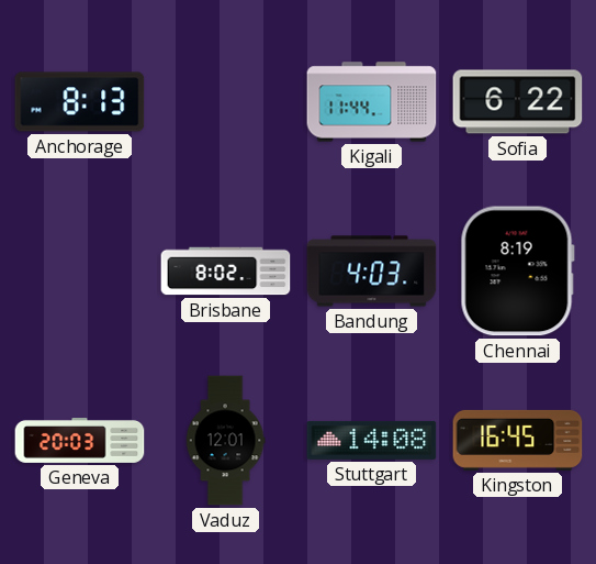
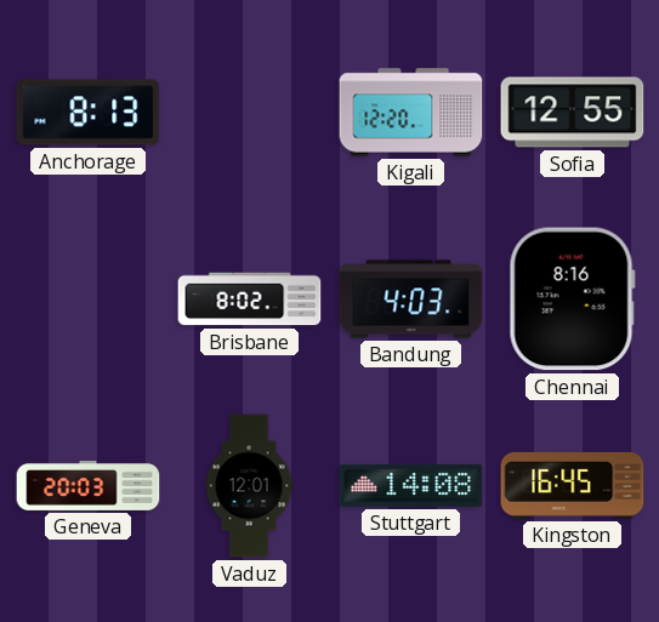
Kigali: 11:44 -> 12:20 (411, 113)
Sofia: 6:22 -> 12:55 (573, 113)
Chennai: 8:19 -> 8:16 (572, 299)
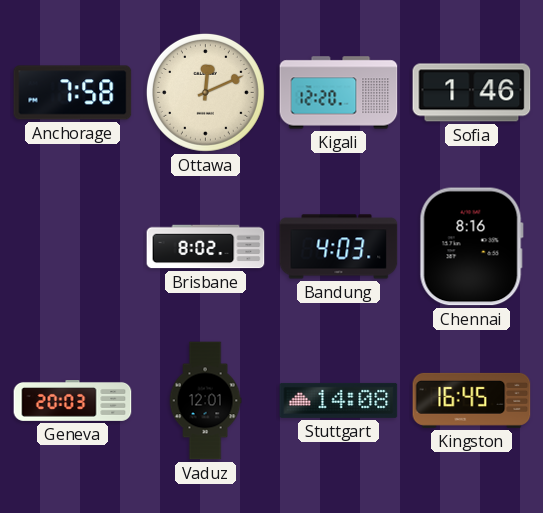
Anchorage: 8:13 -> 7:58 (73, 93)
Ottawa: none -> 12:11 (205, 92)
Sofia: 12:55 -> 1:46 (472, 93)
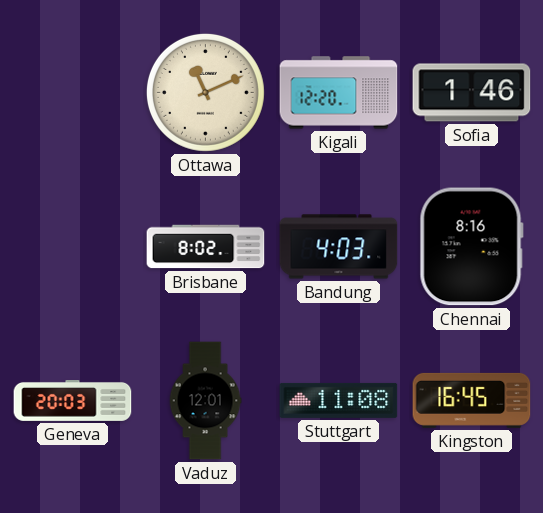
Anchorage: 7:58 -> none (73, 93)
Ottawa: 12:11 -> 11:11 (205, 92)
Stuttgart: 14:08 -> 11:08 (339, 400)
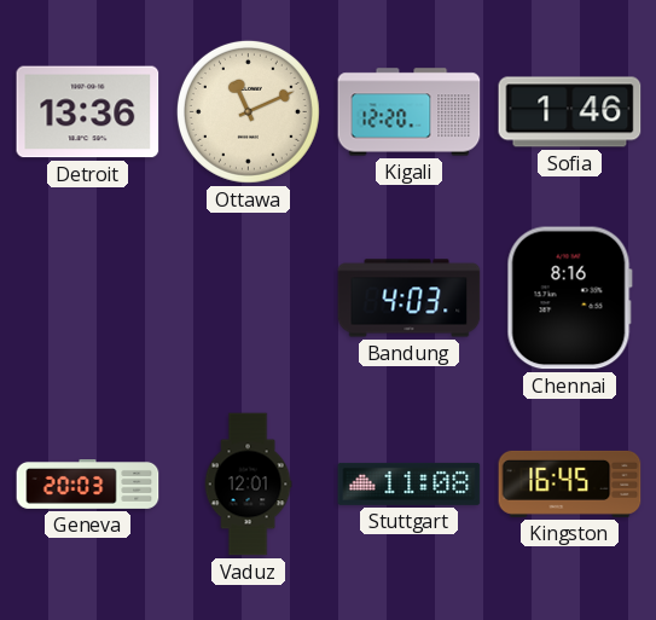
Detroit: none -> 13:36 (88, 112)
Brisbane: 8:02 -> none (206, 247)
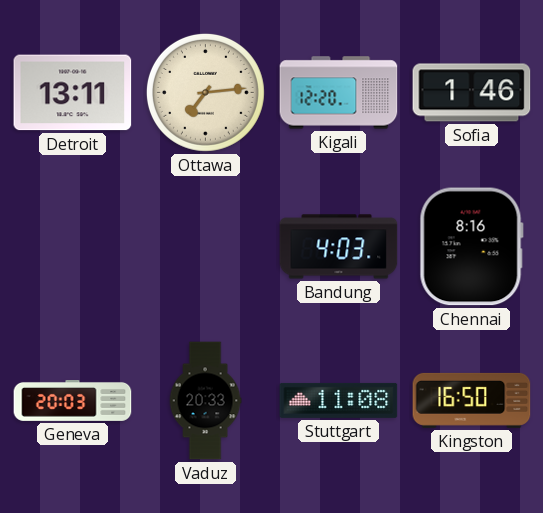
Detroit: 13:36 -> 13:11 (73, 93)
Ottawa: 11:11 -> 7:14 (205, 92)
Vaduz: 12:01 -> 20:33 (205, 401)
Kingston: 16:45 -> 16:50 (472, 400)
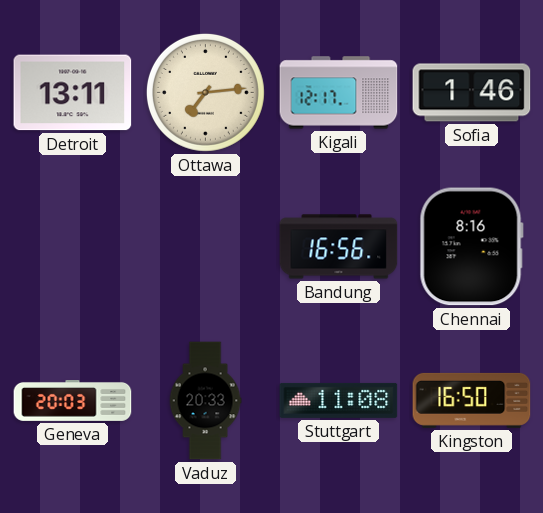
Kigali: 12:20 -> 12:17 (339, 93)
Bandung: 4:03 -> 16:56 (339, 247)
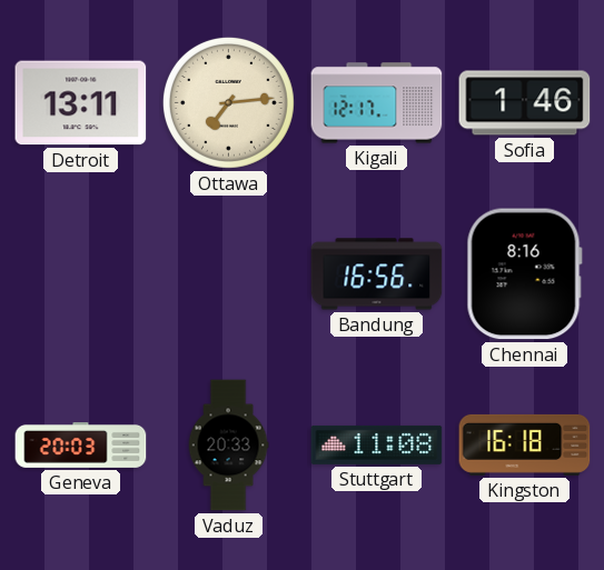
Kingston: 16:50 -> 16:18 (525, 444)
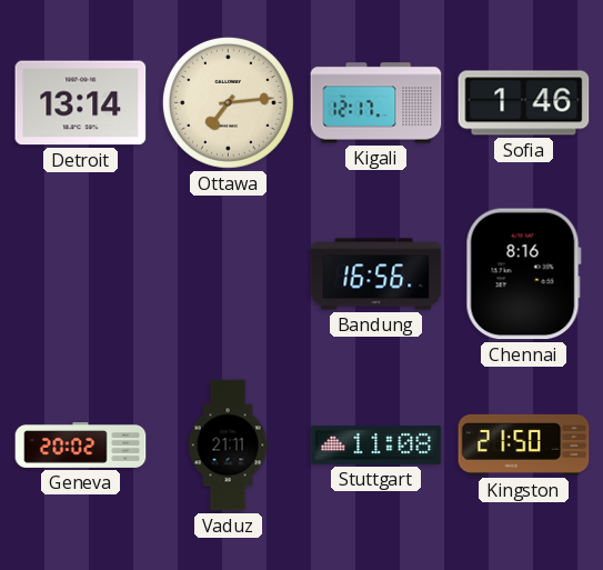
Detroit: 13:11 -> 13:14 (81, 103)
Geneva: 20:03 -> 20:02 (81, 446)
Vaduz: 20:33 -> 21:11 (228, 446)
Kingston: 16:18 -> 21:50 (524, 444)
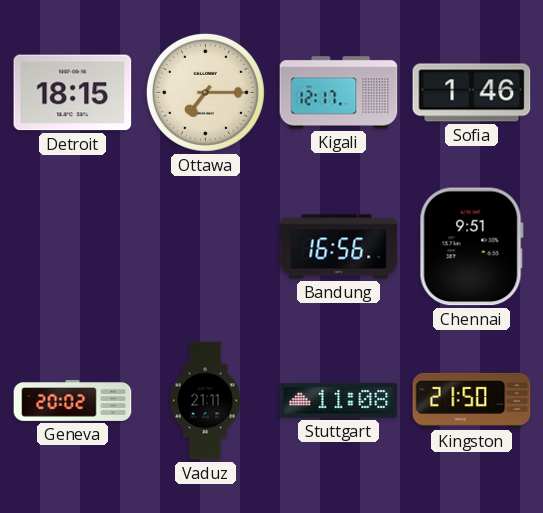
Detroit: 13:14 -> 18:15 (73, 93)
Ottawa: 7:14 -> 7:15 (205, 92)
Chennai: 8:16 -> 9:51 (471, 247)
